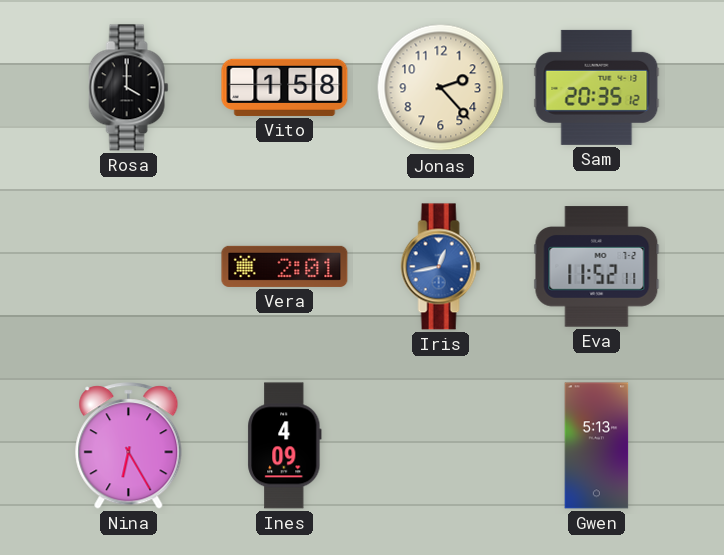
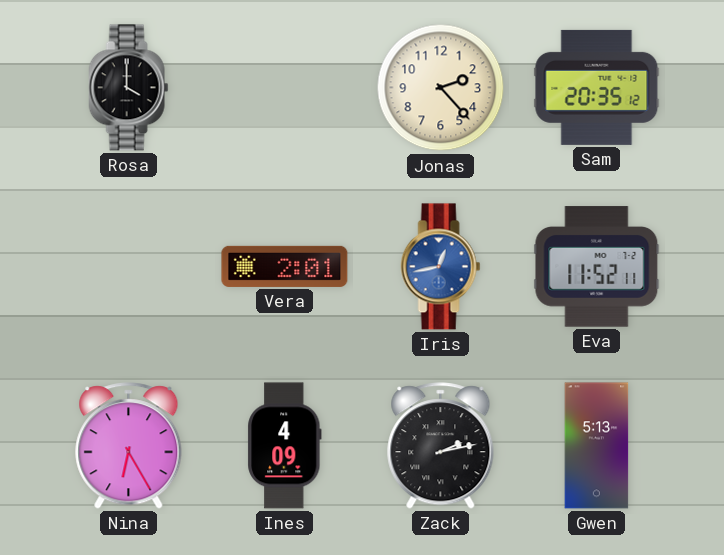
Vito: 1:58 -> none (285, 87)
Zack: none -> 2:13 (441, 446)
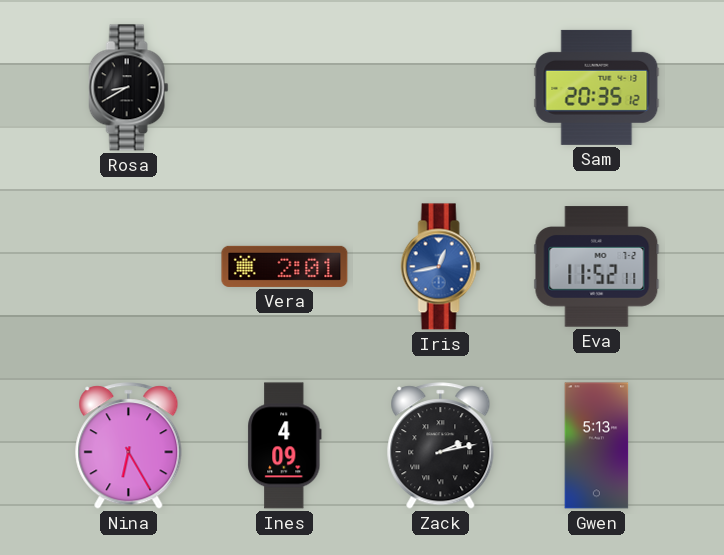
Rosa: 4:00 -> 8:40 (129, 88)
Jonas: 2:23 -> none (441, 88)
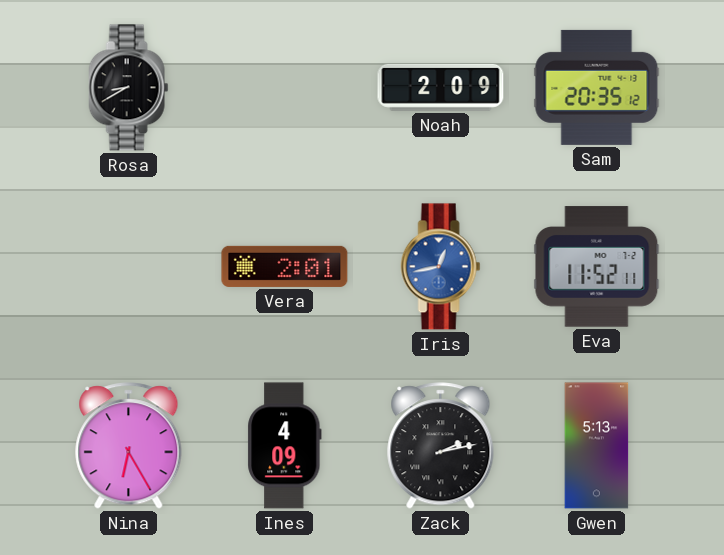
Noah: none -> 2:09 (441, 87)
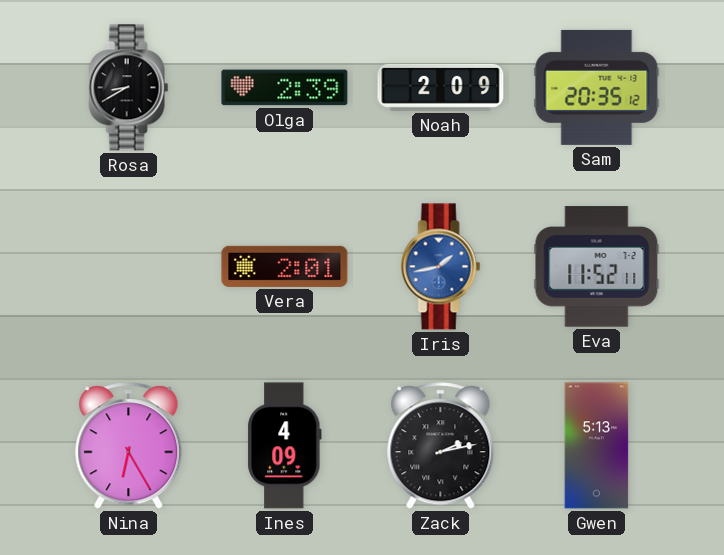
Olga: none -> 2:39 (285, 88)
Iris: 12:43 -> 1:43 (441, 267)
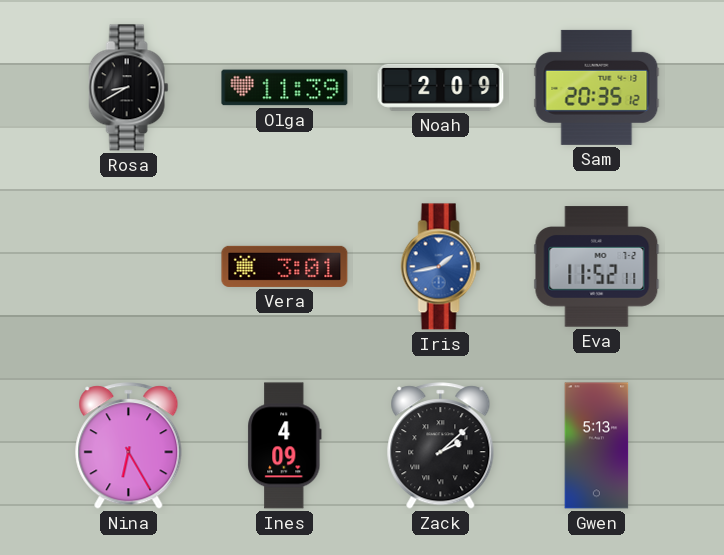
Olga: 2:39 -> 11:39 (285, 88)
Vera: 2:01 -> 3:01 (285, 266)
Zack: 2:13 -> 2:08 (441, 446)
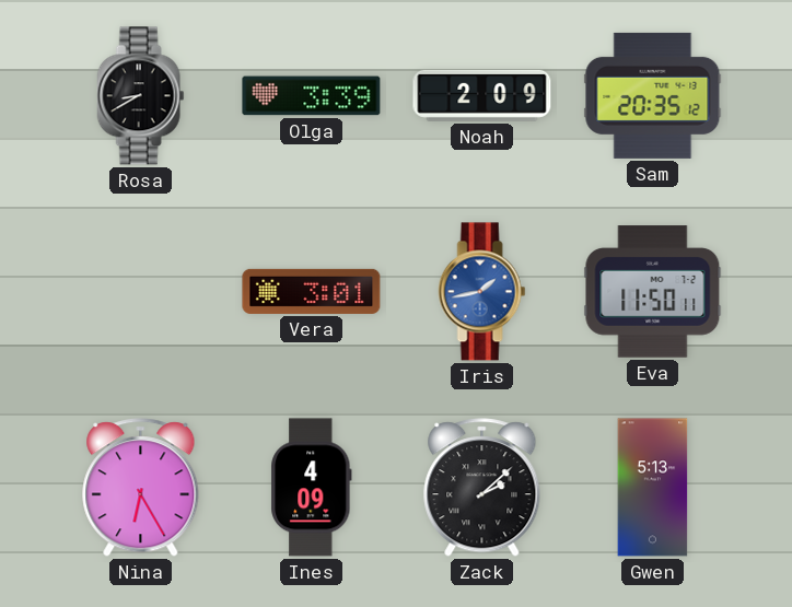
Olga: 11:39 -> 3:39 (312, 96)
Eva: 11:52 -> 11:50 (653, 292)
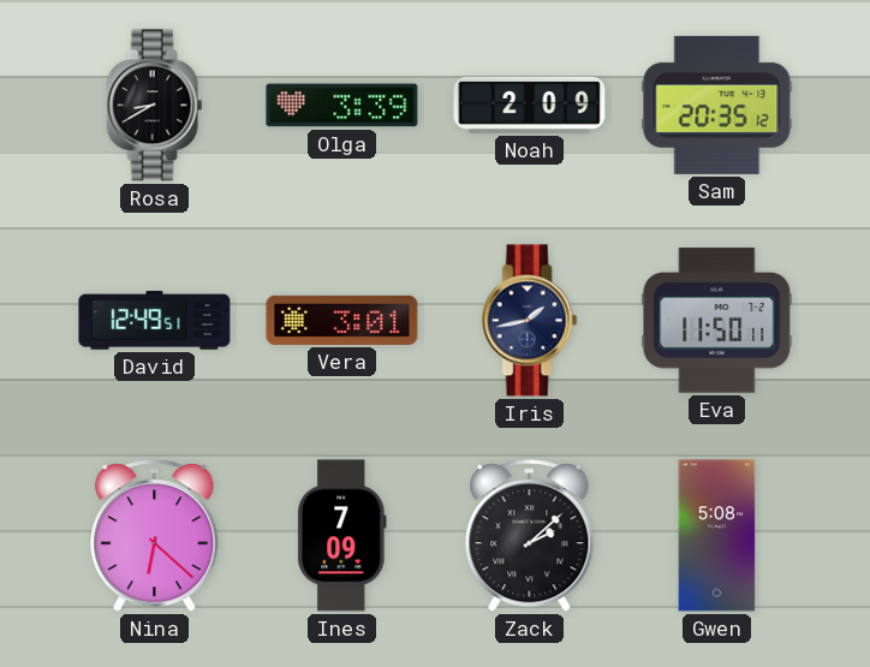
David: none -> 12:49 (155, 321)
Iris dial: blue -> navy (530, 321)
Nina: 6:25 -> 6:22 (155, 536)
Ines: 4:09 -> 7:09 (342, 536)
Gwen: 5:13 -> 5:08 (717, 536)
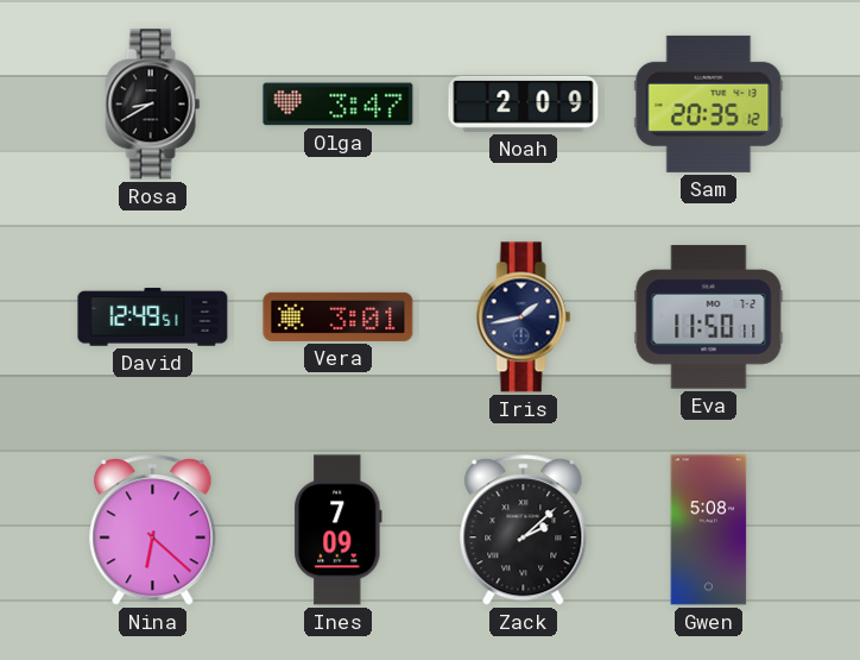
Olga: 3:39 -> 3:47 (339, 105)
